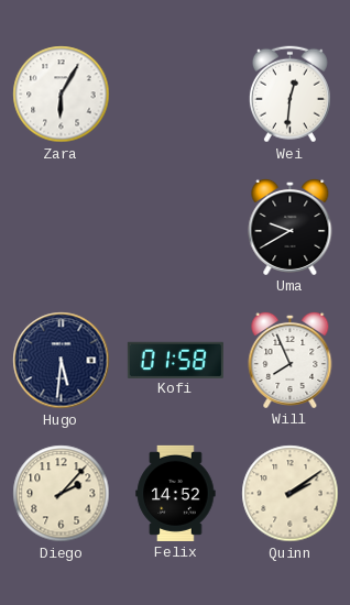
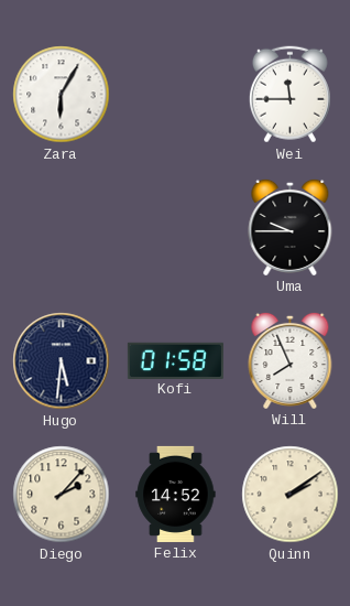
Wei: 12:31 -> 11:45 (289, 95)
Uma: 9:40 -> 9:45 (291, 227)
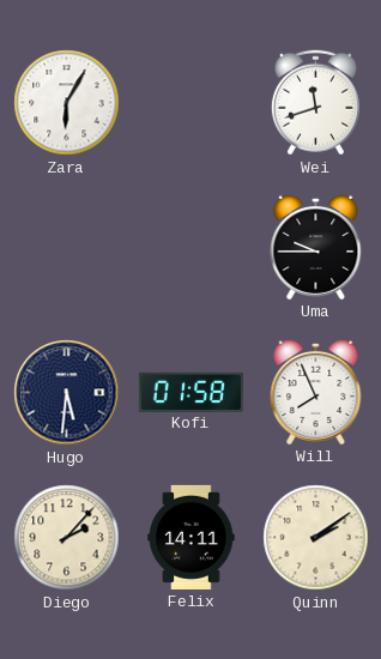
Wei: 11:45 -> 11:42 (315, 103)
Felix: 14:52 -> 14:11 (192, 537)
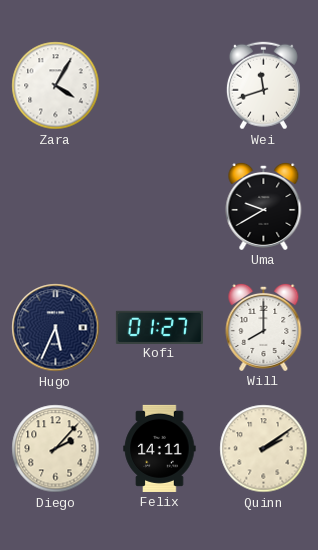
Zara: 6:05 -> 4:05 (56, 86)
Uma: 9:45 -> 9:40 (264, 206)
Hugo: 5:31 -> 5:34 (56, 328)
Kofi: 01:58 -> 01:27 (159, 327)
Will: 7:56 -> 8:00 (264, 327)
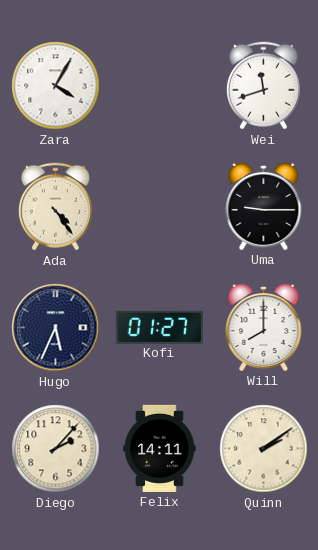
Ada: none -> 4:24 (55, 207)
Uma: 9:40 -> 9:15 (264, 206)
